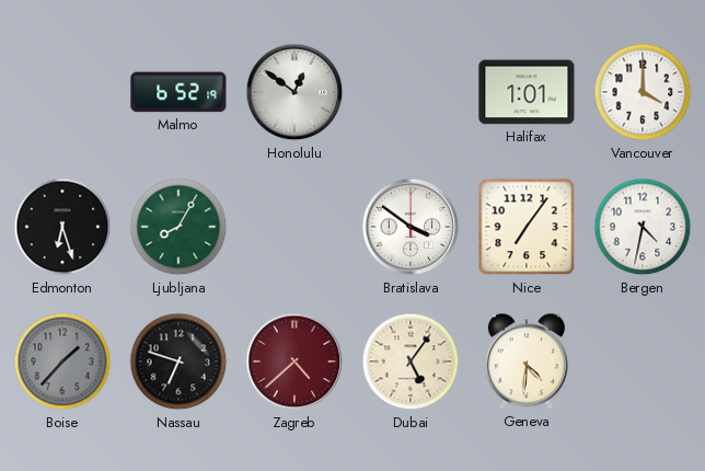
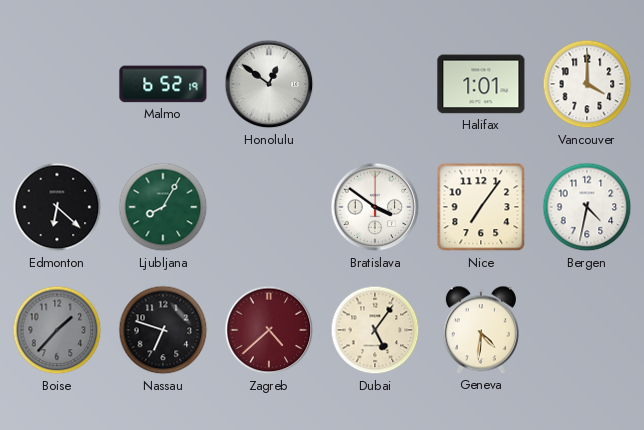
Edmonton: 6:27 -> 6:22 (57, 207)
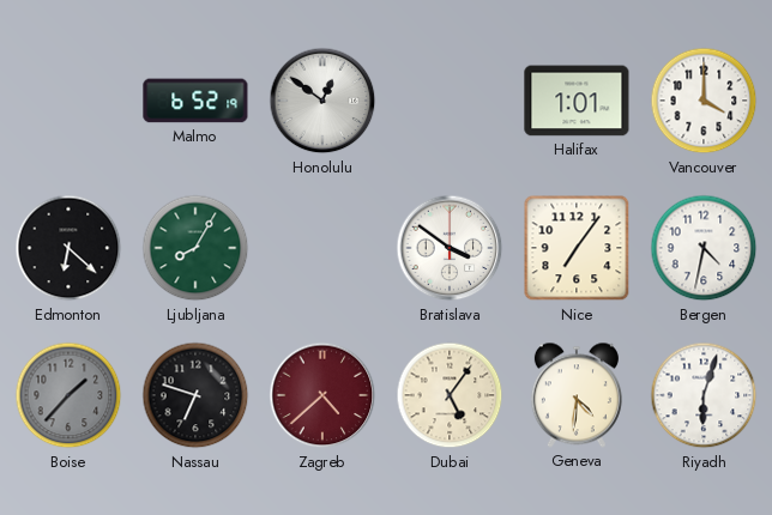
Riyadh: none -> 6:03 (704, 395)
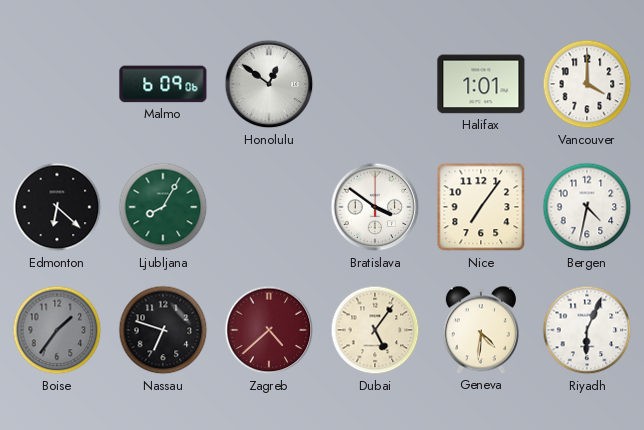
Malmo: 6:52 -> 6:09 (163, 84)
Boise: 1:37 -> 1:36 (57, 330)
Riyadh: 6:03 -> 6:04 (587, 330)
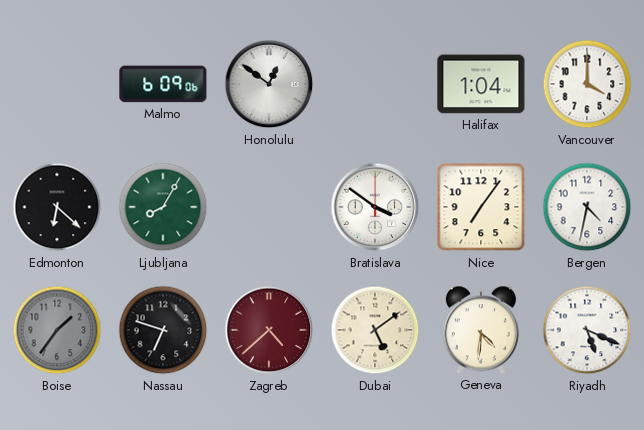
Halifax: 1:01 -> 1:04 (481, 84)
Dubai: 5:06 -> 5:09 (375, 330)
Riyadh: 6:04 -> 5:19 (587, 330)
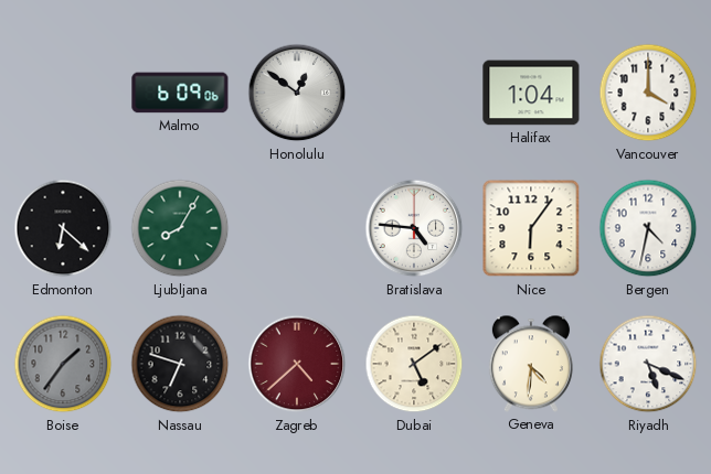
Bratislava: 3:51 -> 4:46 (414, 228)
Nice: 7:06 -> 6:06 (531, 228)
